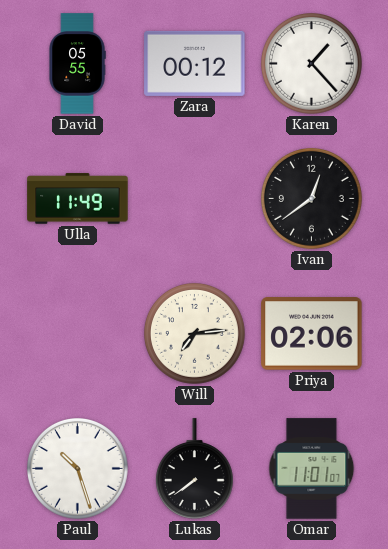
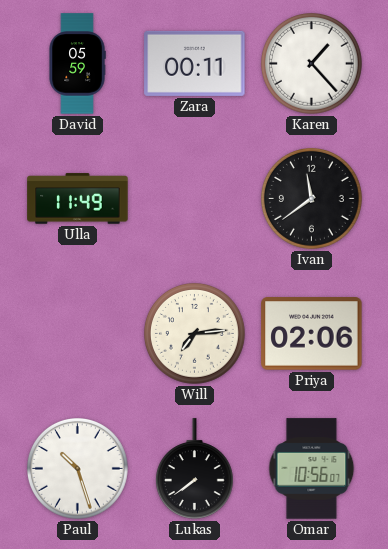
David: 05:55 -> 05:59 (77, 64)
Zara: 00:12 -> 00:11 (195, 63)
Ivan: 12:39 -> 11:39 (312, 199)
Omar: 11:01 -> 10:56 (312, 469)
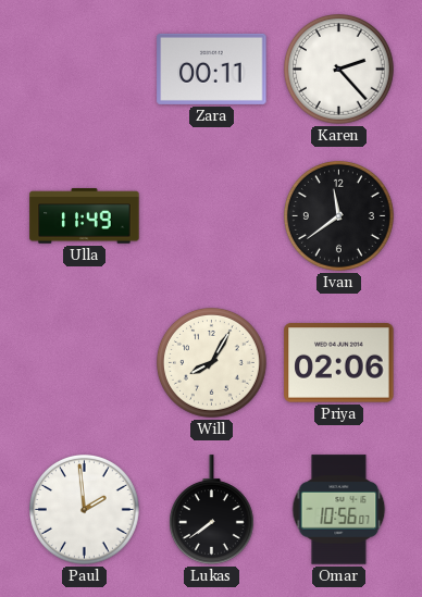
David: 05:59 -> none (77, 64)
Karen: 1:23 -> 2:23 (339, 70)
Will: 7:14 -> 8:05 (212, 363)
Paul: 10:27 -> 1:59 (85, 510)
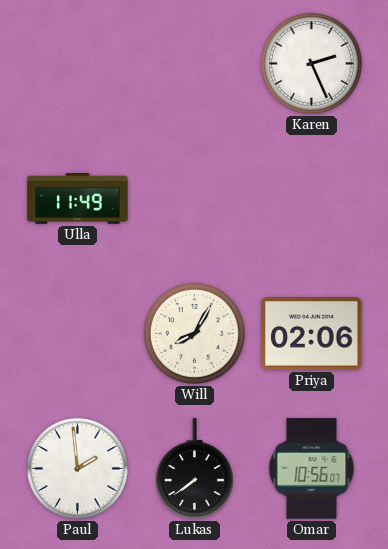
Zara: 00:11 -> none (212, 69)
Karen: 2:23 -> 2:26 (312, 64)
Ivan: 11:39 -> none (339, 216)
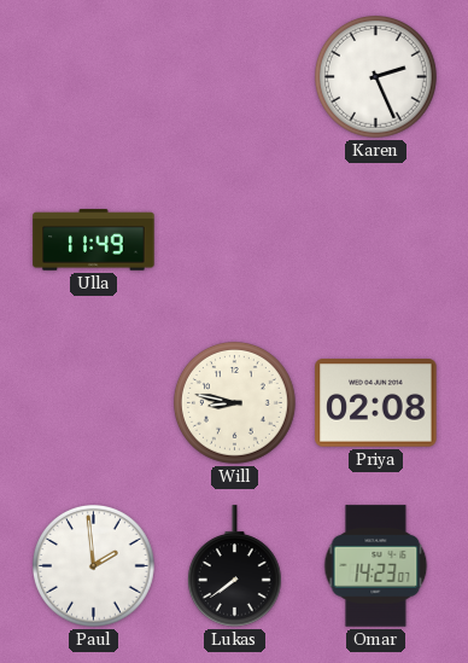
Will: 8:05 -> 8:47 (235, 403)
Priya: 02:06 -> 02:08 (376, 403)
Omar: 10:56 -> 14:23 (376, 566)
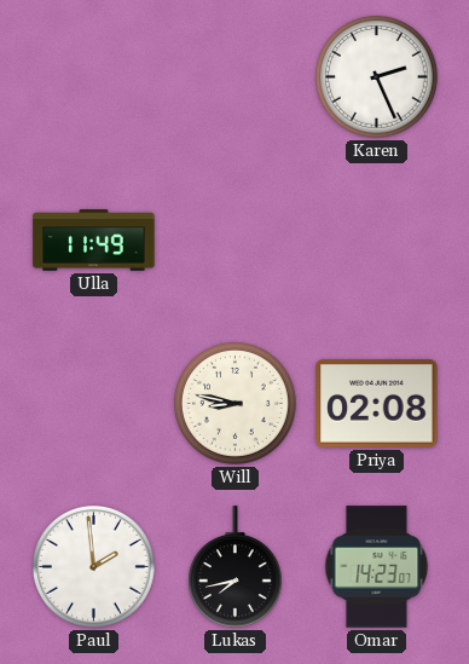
Lukas: 7:39 -> 7:43 (234, 567)
